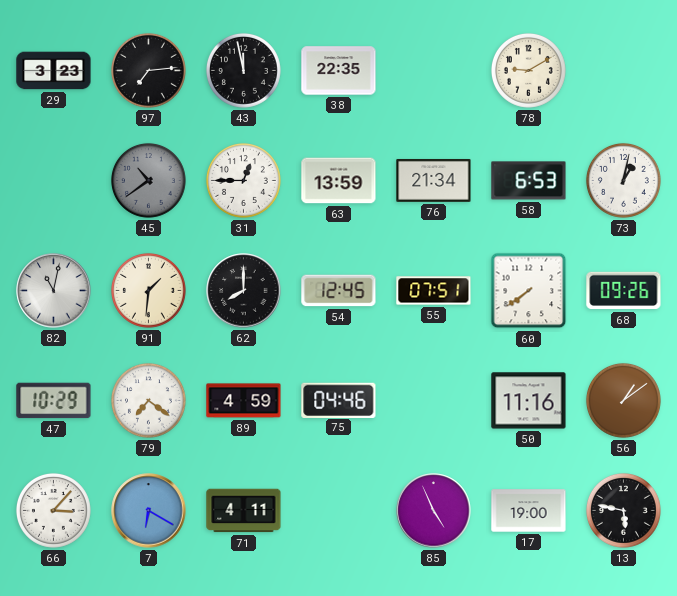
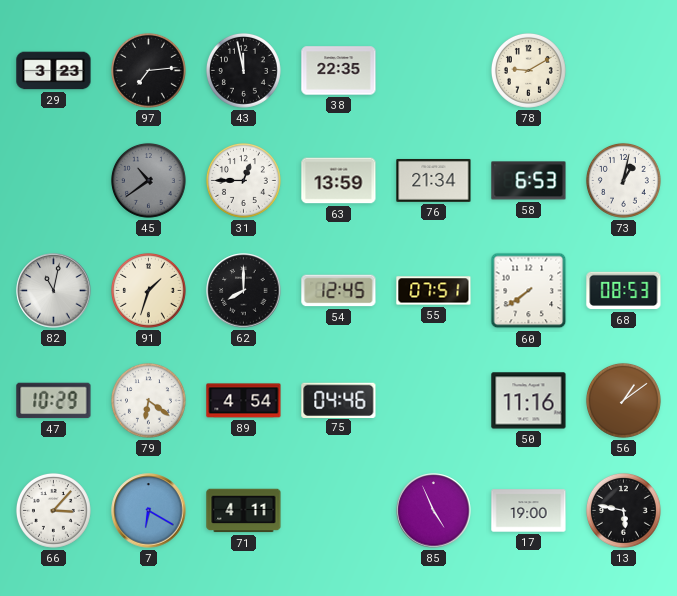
91: 1:31 -> 1:33 (148, 290)
68: 09:26 -> 08:53 (624, 291)
79: 7:21 -> 6:21 (148, 400)
89: 4:59 -> 4:54 (244, 401)
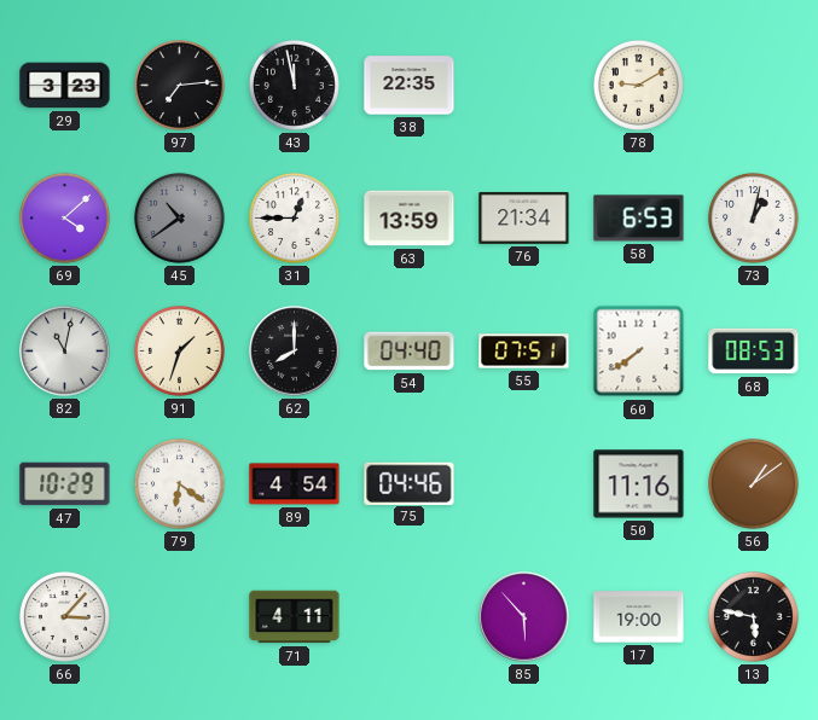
69: none -> 4:08 (64, 217)
54: 12:45 -> 04:40 (410, 352)
7: 6:20 -> none (149, 511)
85: 4:56 -> 5:53 (524, 617)
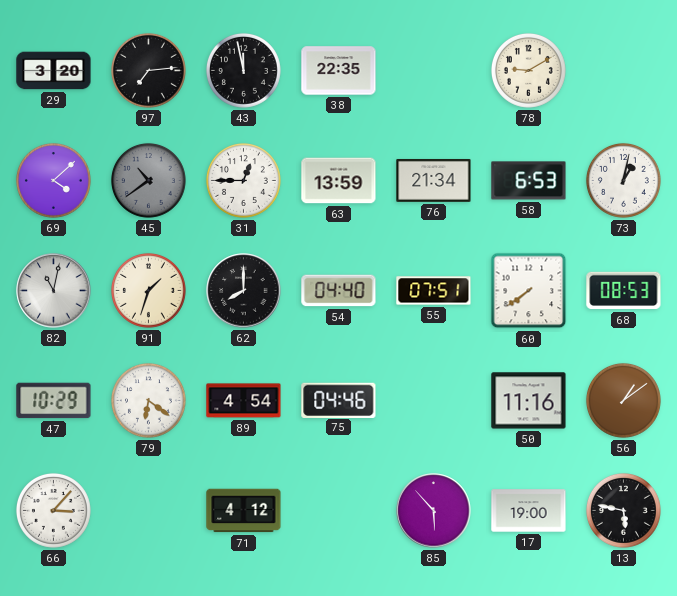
29: 3:23 -> 3:20 (54, 71)
71: 4:11 -> 4:12 (244, 511)
